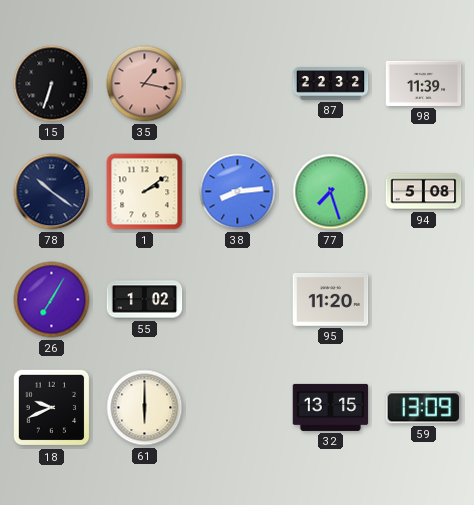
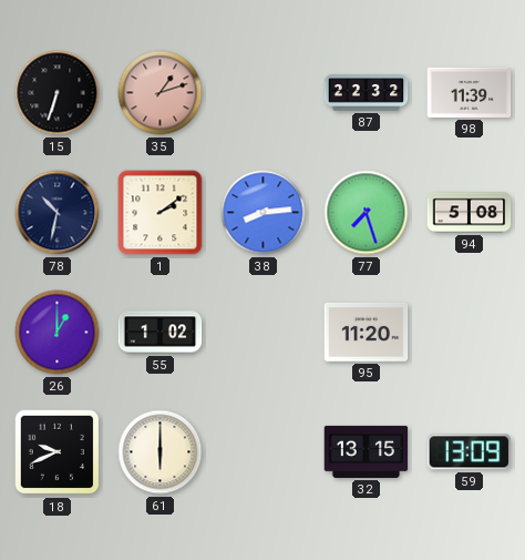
35: 1:17 -> 1:12 (161, 93)
78: 10:21 -> 10:32 (58, 213)
26: 7:05 -> 1:00 (58, 333)
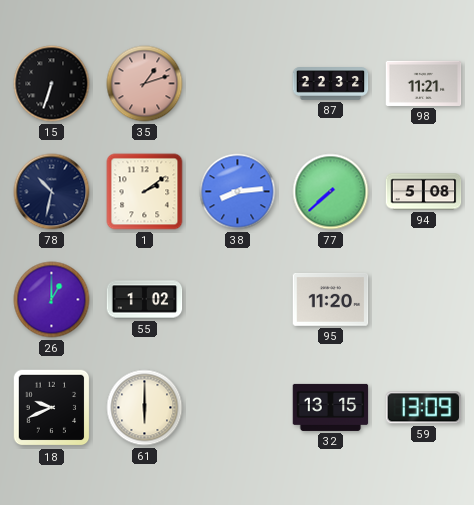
98: 11:39 -> 11:21 (424, 83)
77: 7:27 -> 7:38 (331, 192)
